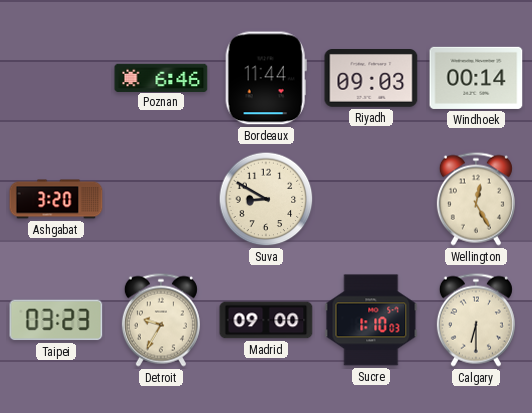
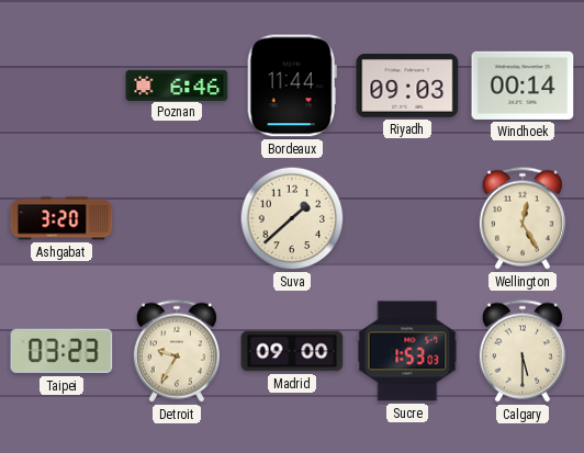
Suva: 8:50 -> 1:38 (292, 218)
Sucre: 1:10 -> 1:53 (407, 351)
Calgary: 6:30 -> 5:30 (523, 351)
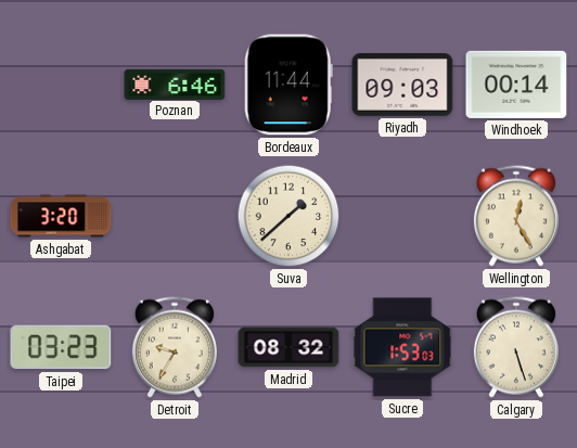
Madrid: 09:00 -> 08:32 (288, 347)
Calgary: 5:30 -> 5:27 (516, 347)
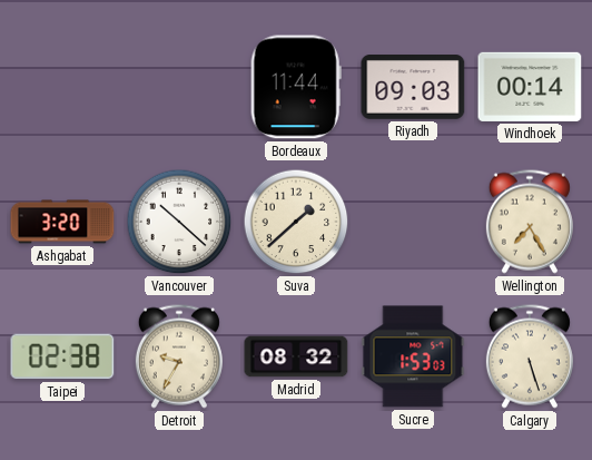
Poznan: 6:46 -> none (175, 84)
Vancouver: none -> 10:22 (179, 222)
Wellington: 12:25 -> 7:25 (530, 222)
Taipei: 03:23 -> 02:38 (62, 356)
